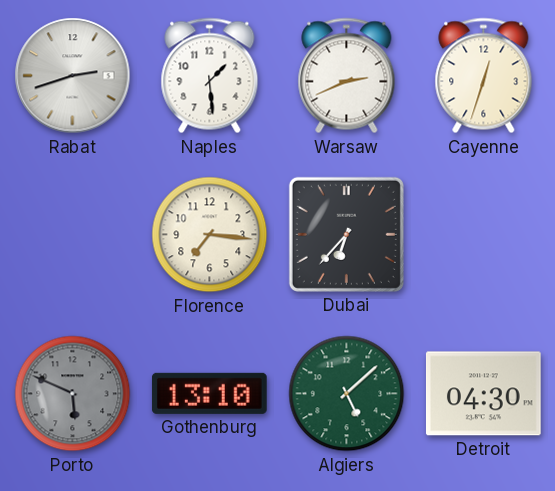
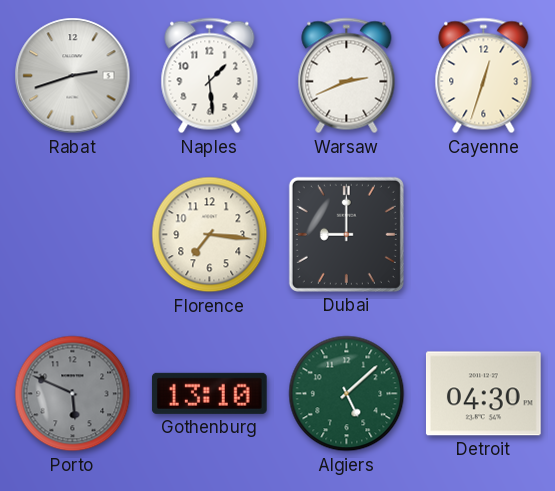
Dubai: 6:37 -> 9:00 (346, 234)
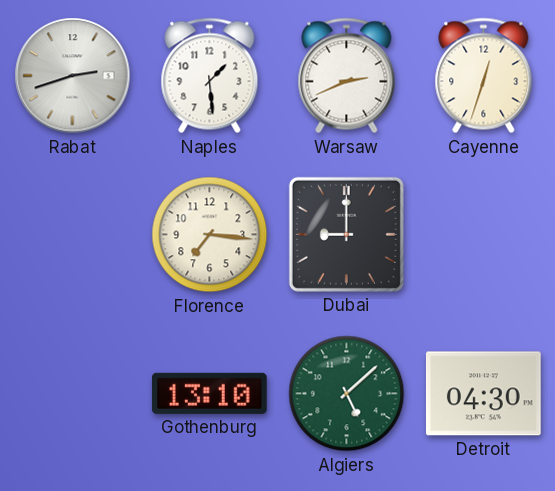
Porto: 5:49 -> none (73, 394)
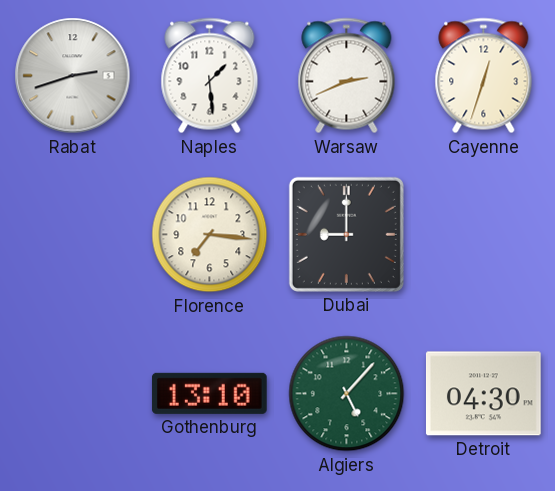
Algiers: 5:08 -> 5:07 (347, 394)
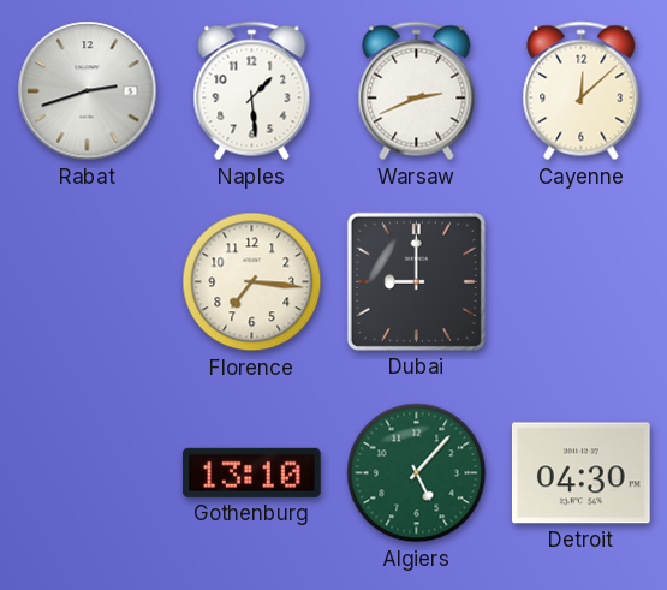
Cayenne: 12:33 -> 12:08 (582, 91)
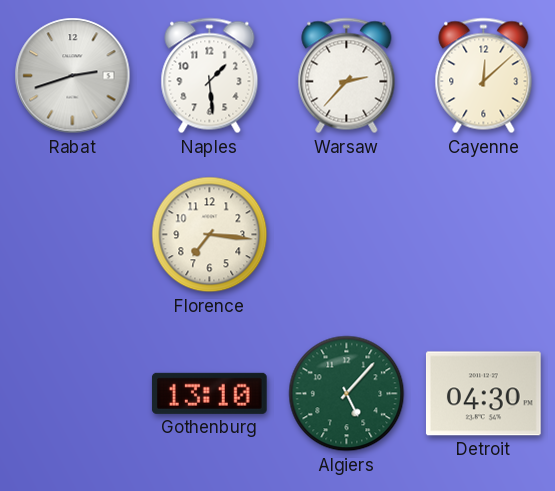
Warsaw: 2:41 -> 2:37 (347, 76)
Dubai: 9:00 -> none (416, 281)
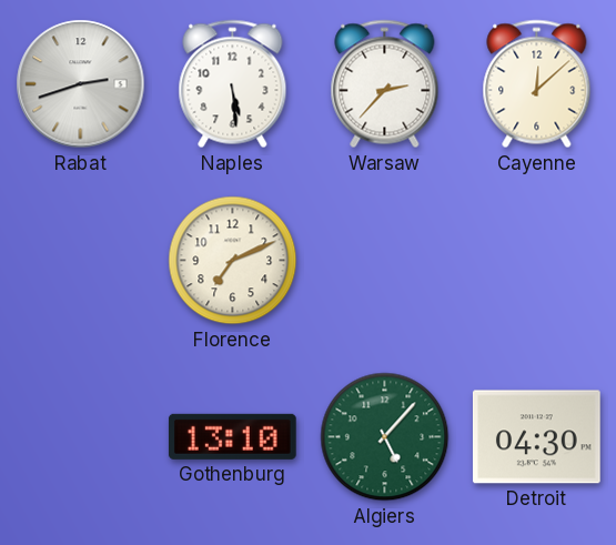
Naples: 1:29 -> 5:29 (233, 84)
Florence: 7:16 -> 7:11 (233, 261)
